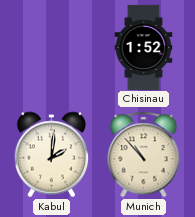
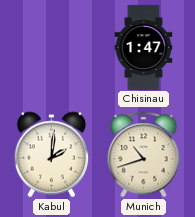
Chisinau: 1:52 -> 1:47 (144, 47)
Munich: 10:53 -> 10:42 (144, 155)
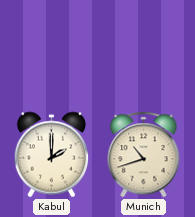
Chisinau: 1:47 -> none (144, 47)
Kabul: 2:01 -> 2:00 (52, 155)
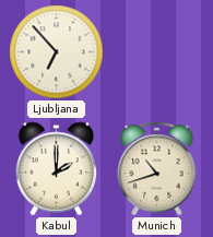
Ljubljana: none -> 6:53 (57, 52)
